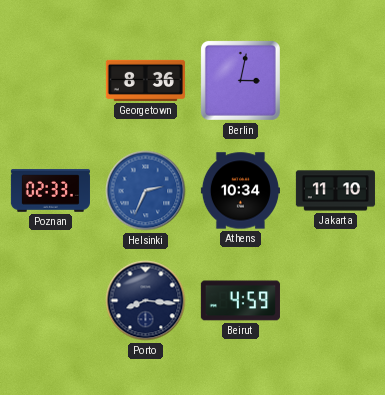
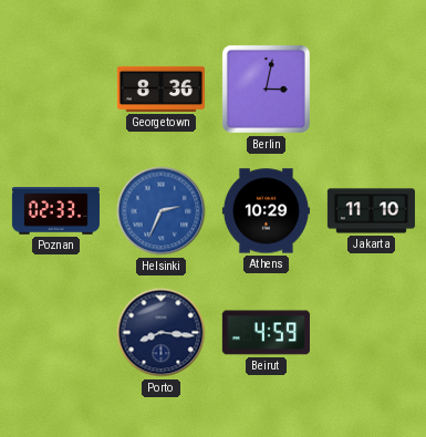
Athens: 10:34 -> 10:29 (266, 211)
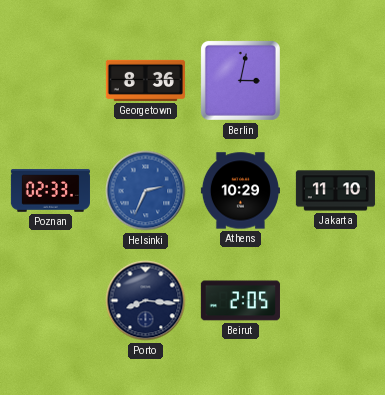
Beirut: 4:59 -> 2:05 (240, 301)
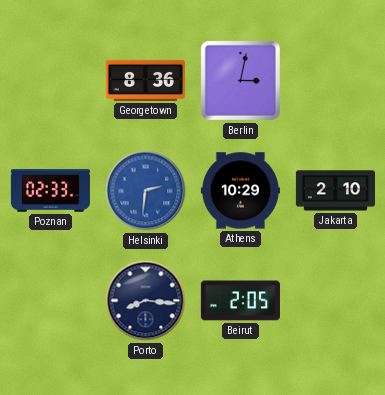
Helsinki: 2:34 -> 2:31 (146, 191)
Jakarta: 11:10 -> 2:10 (335, 191)
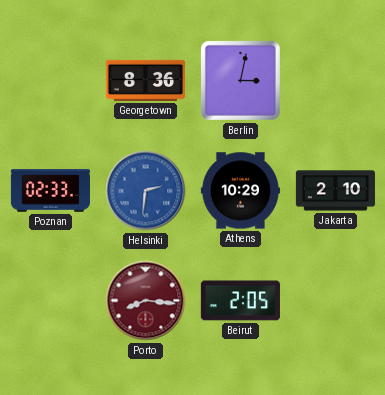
Porto dial: navy -> burgundy (146, 301)
